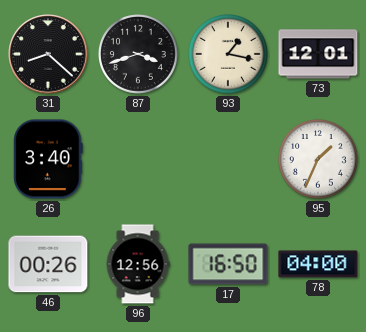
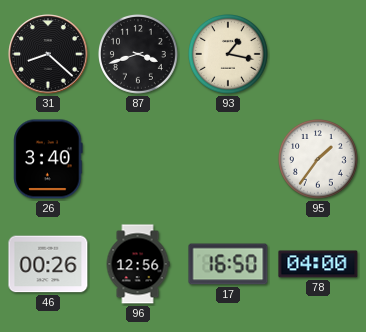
73: 12:01 -> none (318, 54)
95: 1:34 -> 1:36 (319, 160)
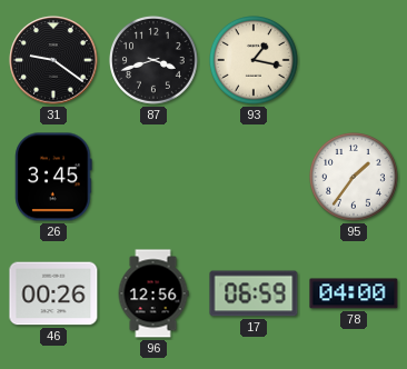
31: 8:22 -> 9:21 (53, 60)
26: 3:40 -> 3:45 (53, 177)
17: 16:50 -> 06:59 (254, 293)
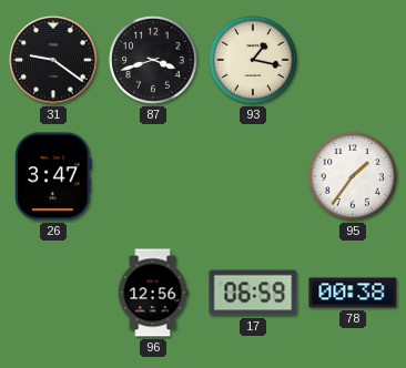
26: 3:45 -> 3:47 (53, 176)
46: 00:26 -> none (53, 293)
78: 04:00 -> 00:38 (353, 293)
